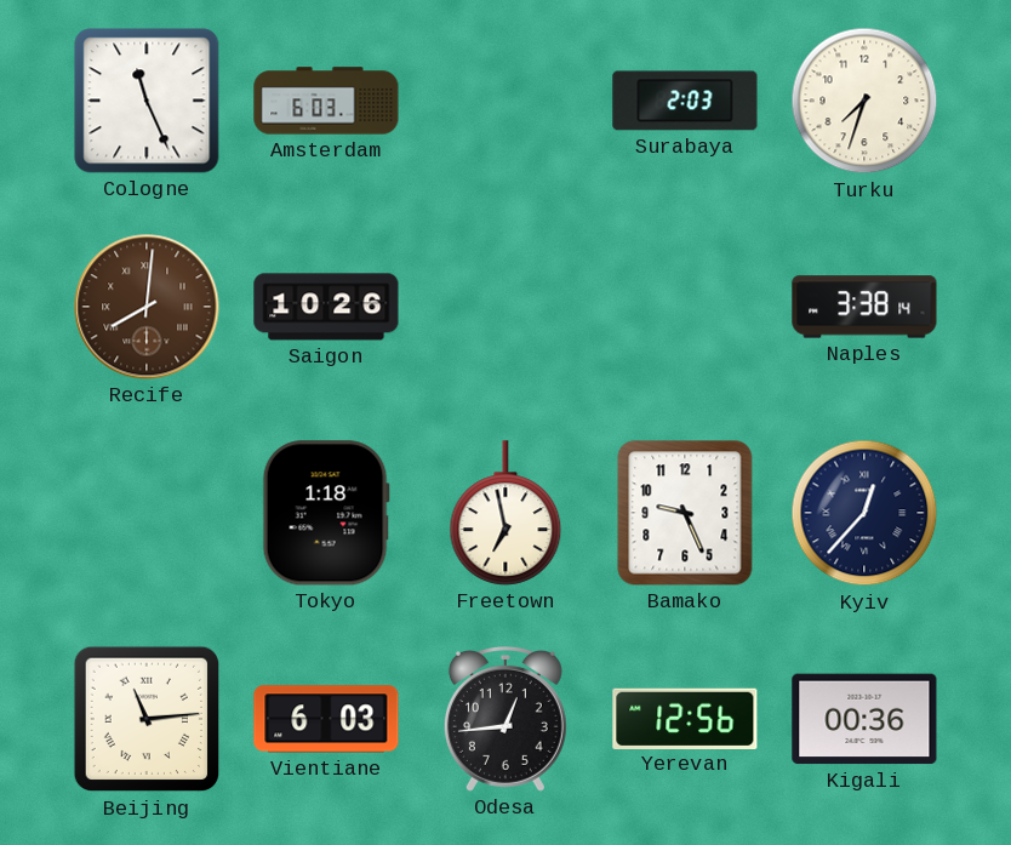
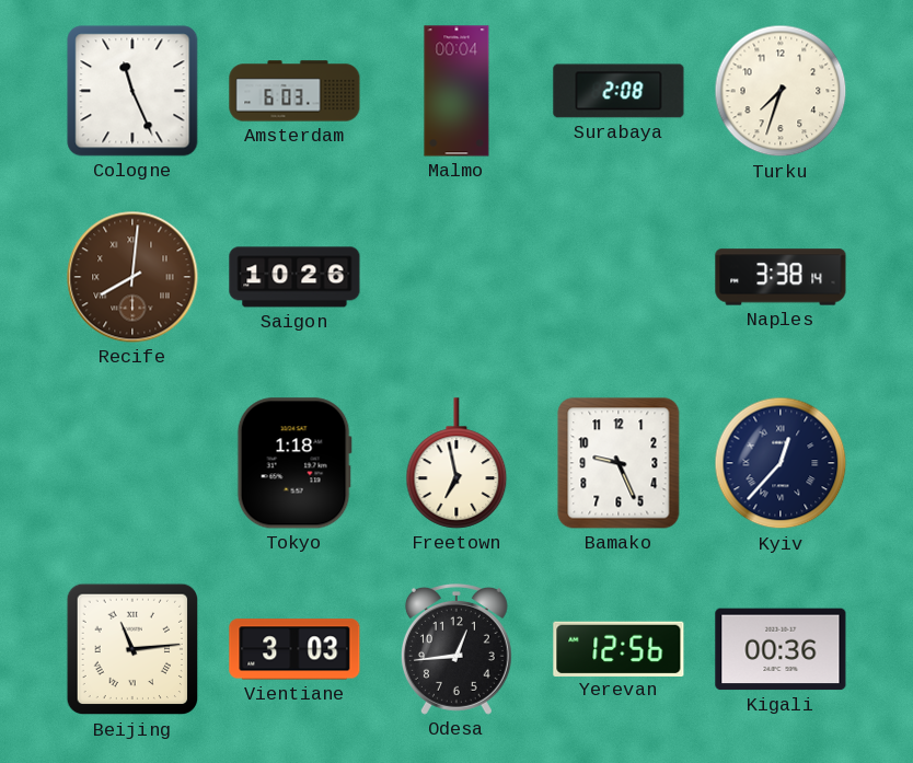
Malmo: none -> 00:04 (457, 91)
Surabaya: 2:03 -> 2:08 (619, 91)
Vientiane: 6:03 -> 3:03 (294, 649)
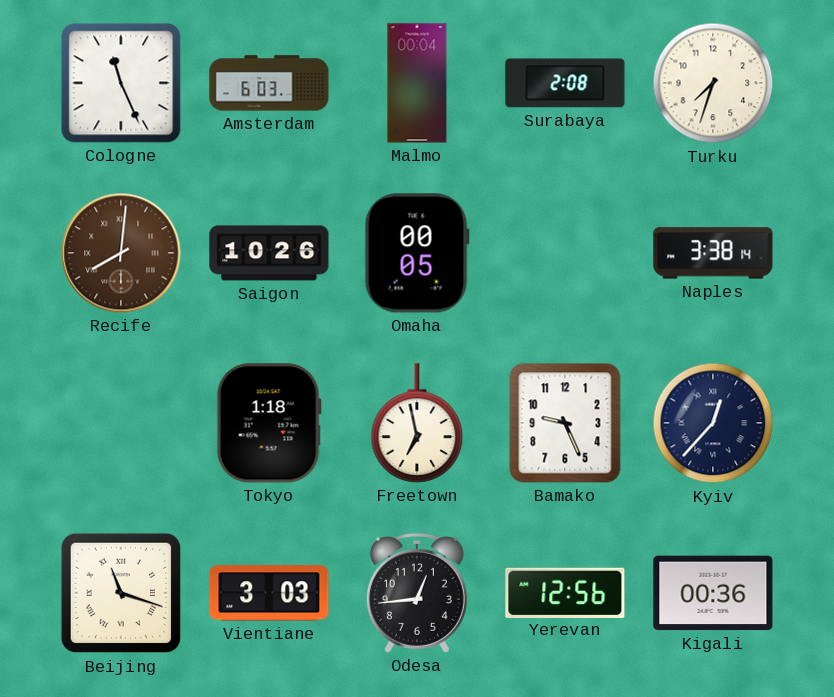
Omaha: none -> 00:05 (417, 253)
Beijing: 11:14 -> 11:18 (121, 593)
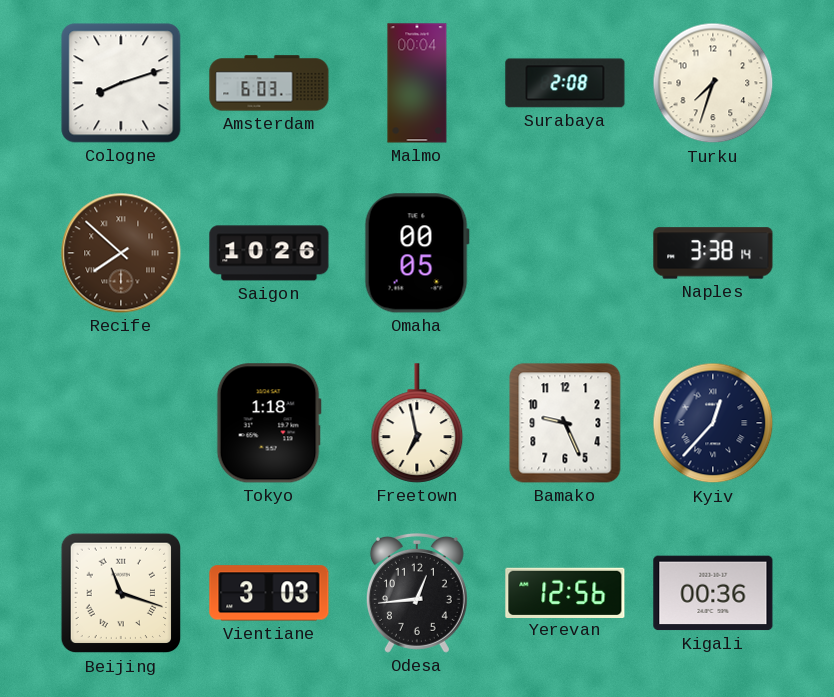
Cologne: 11:26 -> 8:12 (121, 83)
Recife: 8:01 -> 7:52 (121, 253)
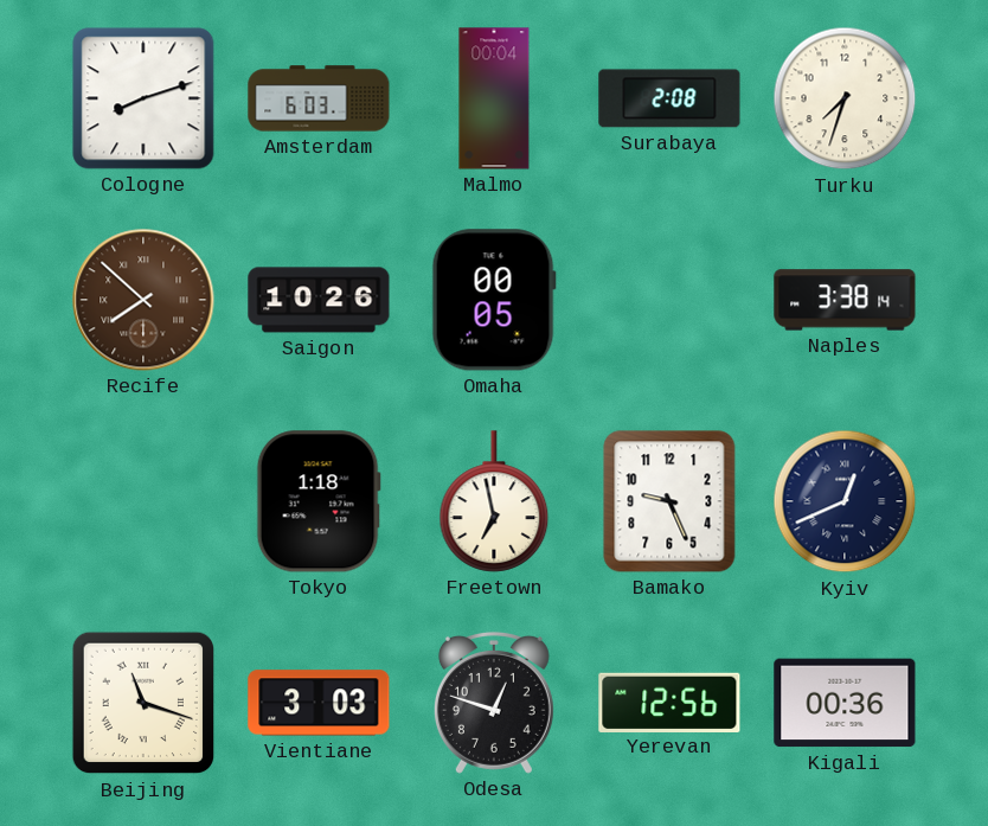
Kyiv: 12:37 -> 12:41 (845, 501)
Odesa: 12:44 -> 12:48 (494, 703)
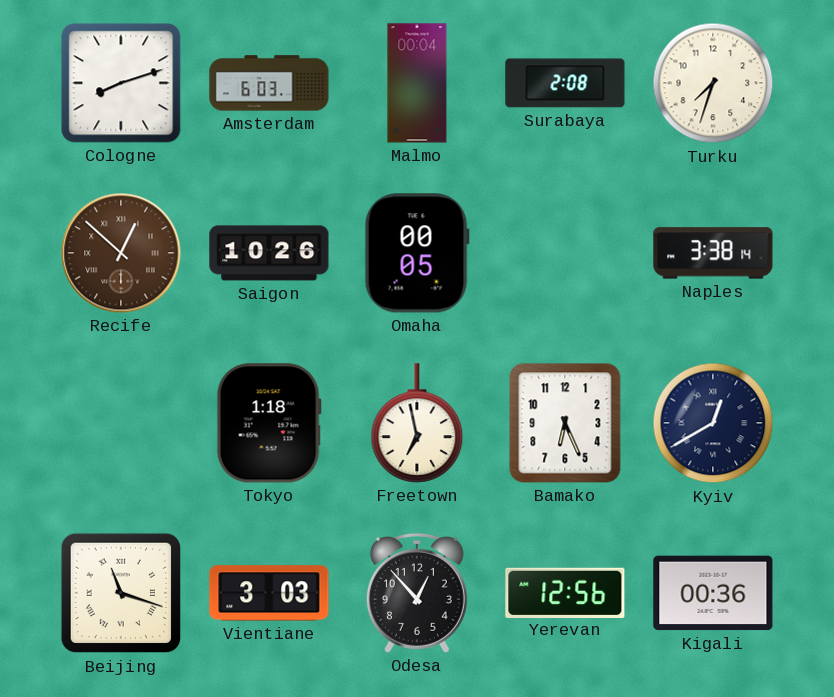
Recife: 7:52 -> 12:52 (121, 253)
Bamako: 9:26 -> 6:26 (565, 423)
Kyiv: 12:41 -> 12:40 (713, 423)
Odesa: 12:48 -> 12:53 (417, 593)
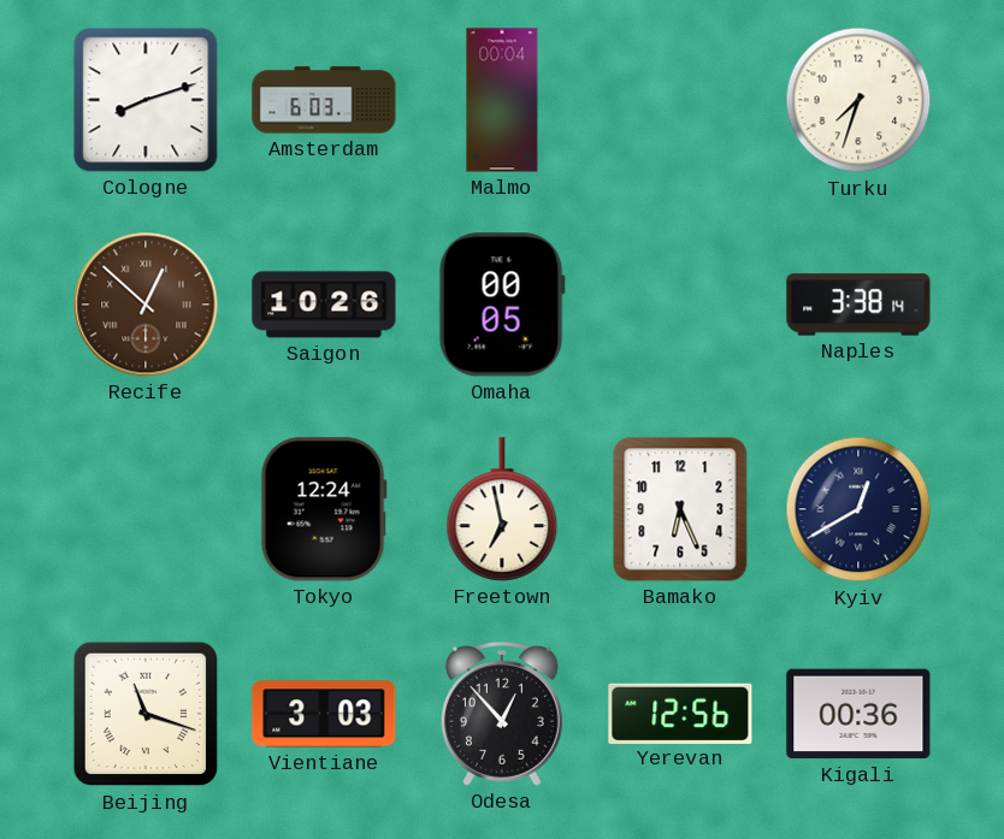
Surabaya: 2:08 -> none (565, 83)
Tokyo: 1:18 -> 12:24 (324, 509)
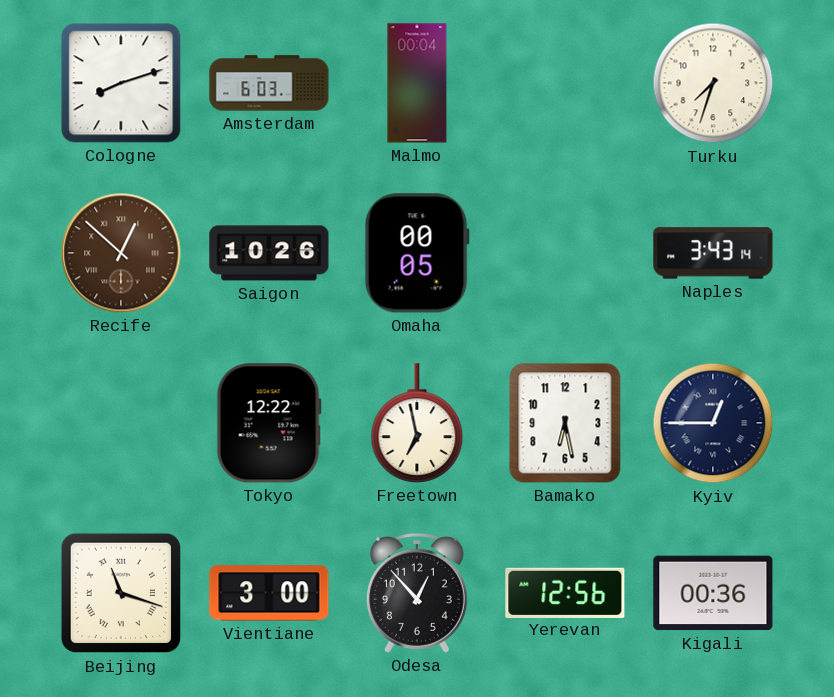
Naples: 3:38 -> 3:43 (713, 253)
Tokyo: 12:24 -> 12:22 (269, 423)
Bamako: 6:26 -> 6:28 (565, 423)
Kyiv: 12:40 -> 12:45 (713, 423)
Vientiane: 3:03 -> 3:00 (269, 593)
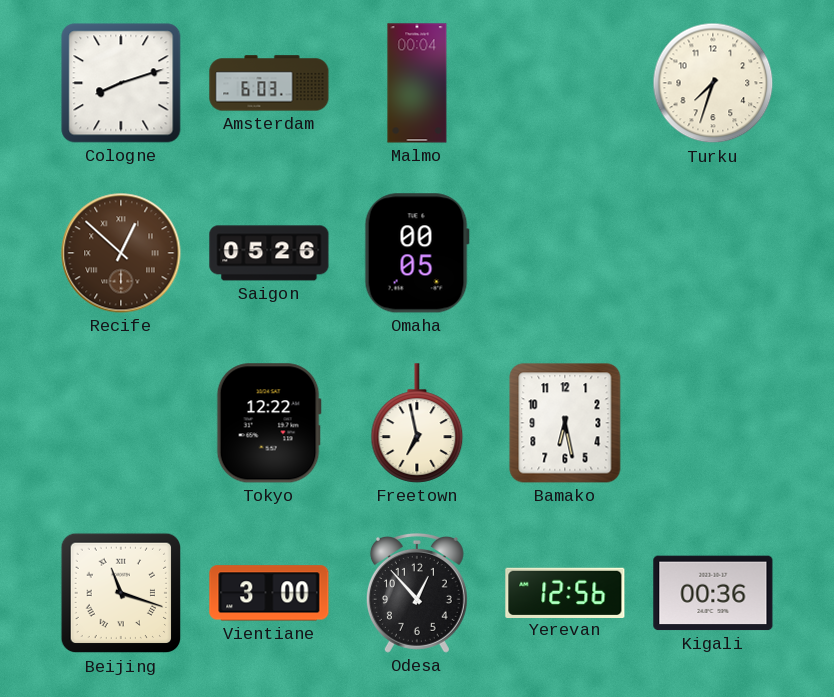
Saigon: 10:26 -> 05:26 (269, 253)
Naples: 3:43 -> none (713, 253)
Kyiv: 12:45 -> none (713, 423)
